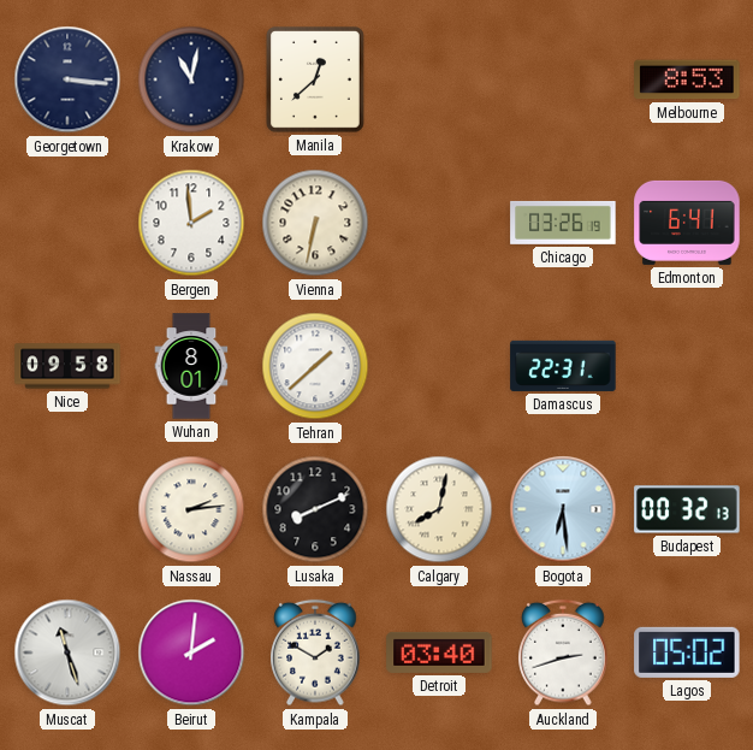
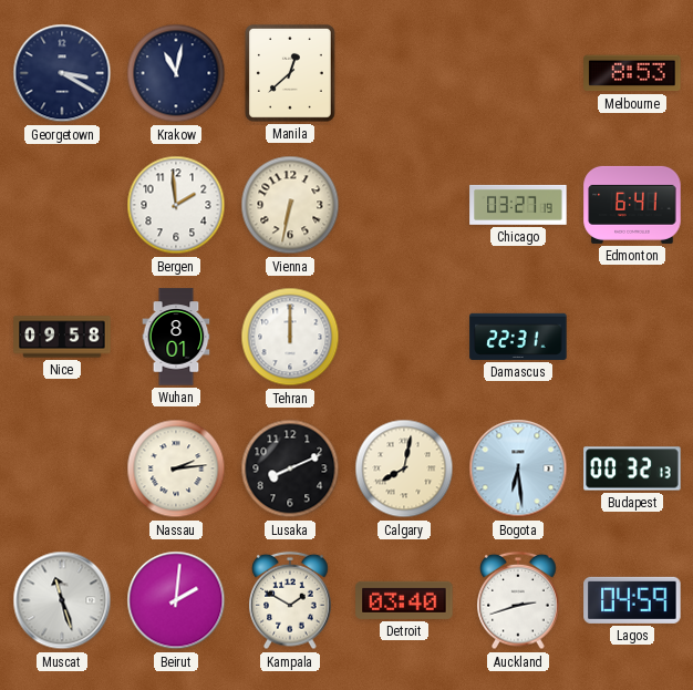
Georgetown: 3:16 -> 3:20 (62, 73)
Chicago: 03:26 -> 03:27 (518, 205)
Tehran: 1:38 -> 12:00 (290, 337)
Lagos: 05:02 -> 04:59 (632, 600)
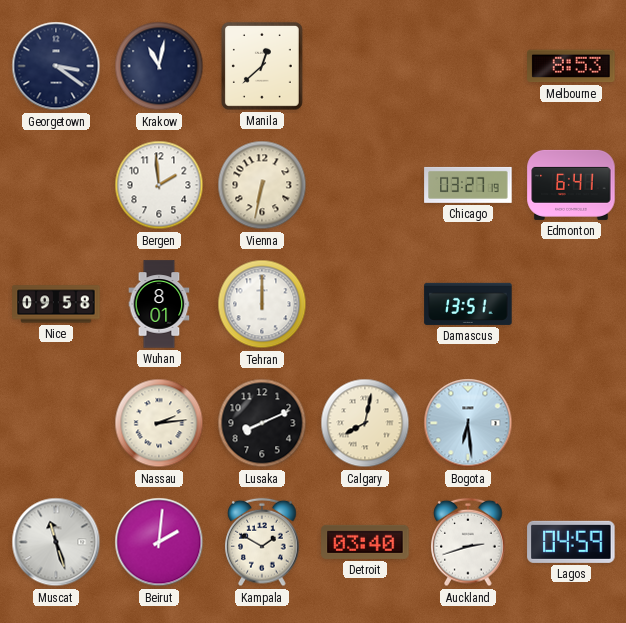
Georgetown: 3:20 -> 3:21 (56, 66)
Damascus: 22:31 -> 13:51 (468, 304)
Budapest: 00:32 -> none (632, 468)
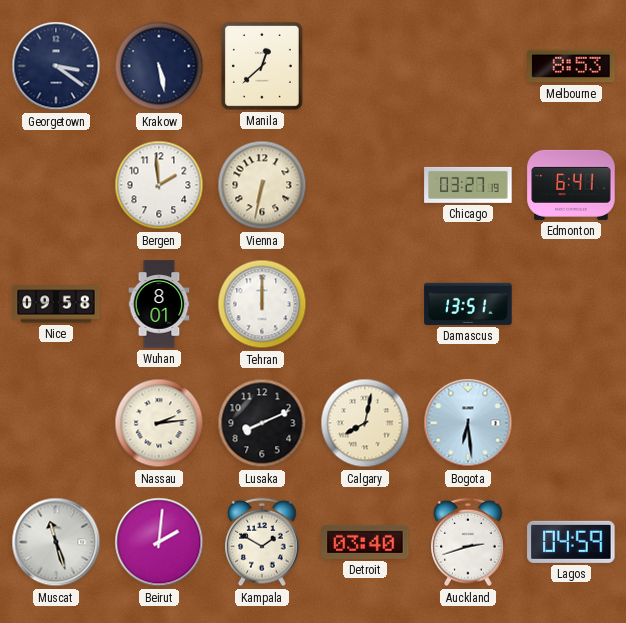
Krakow: 11:02 -> 5:28 (159, 66)
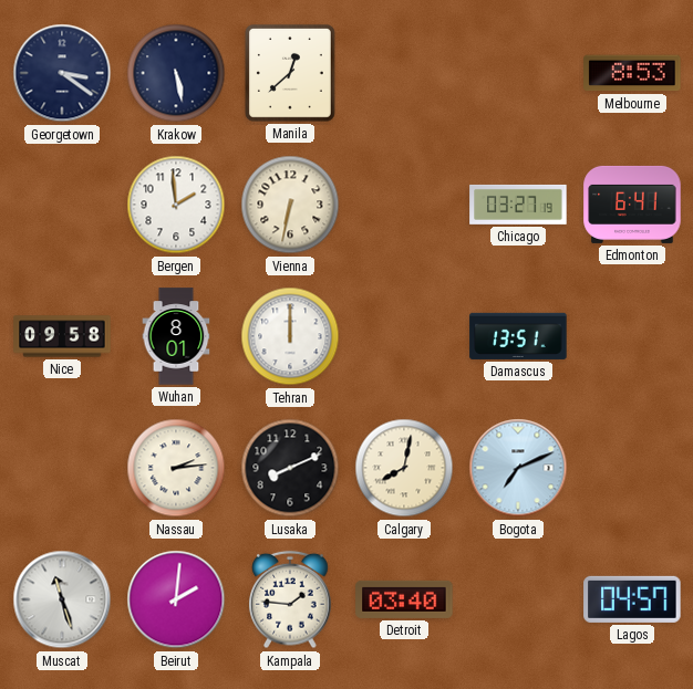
Bogota: 6:29 -> 7:11 (518, 468)
Kampala: 1:50 -> 1:46 (290, 599)
Auckland: 2:42 -> none (468, 542)
Lagos: 04:59 -> 04:57 (632, 599)
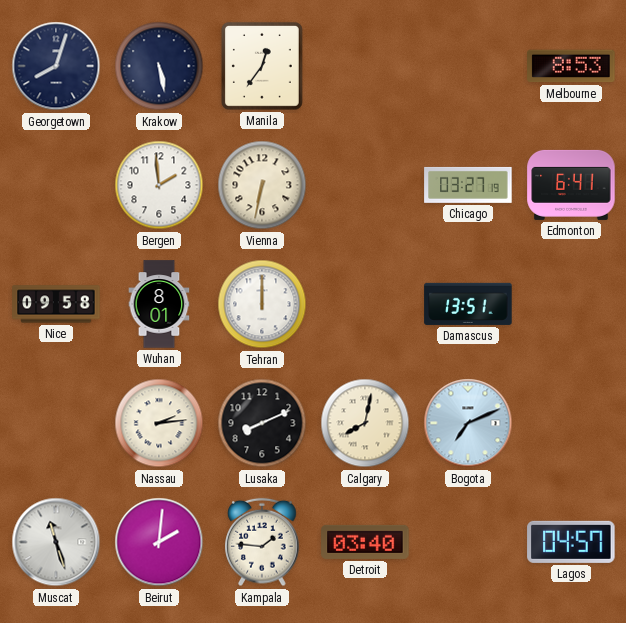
Georgetown: 3:21 -> 8:03 (56, 66)
Manila: 12:38 -> 12:36 (262, 66)
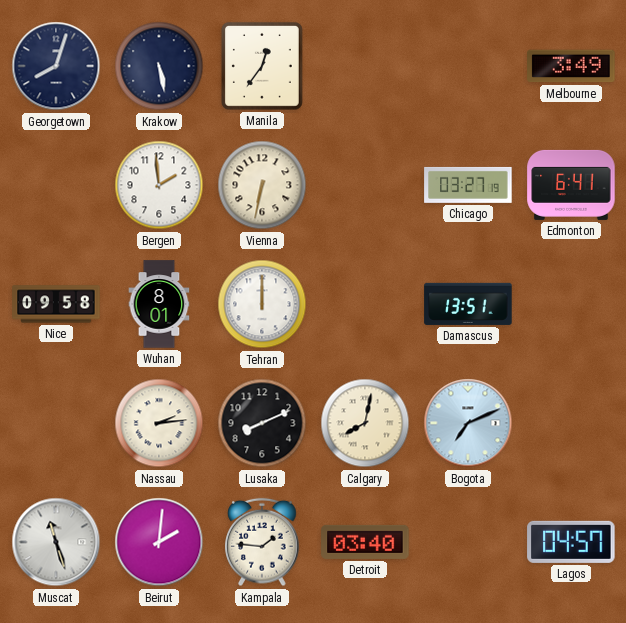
Melbourne: 8:53 -> 3:49 (571, 66)
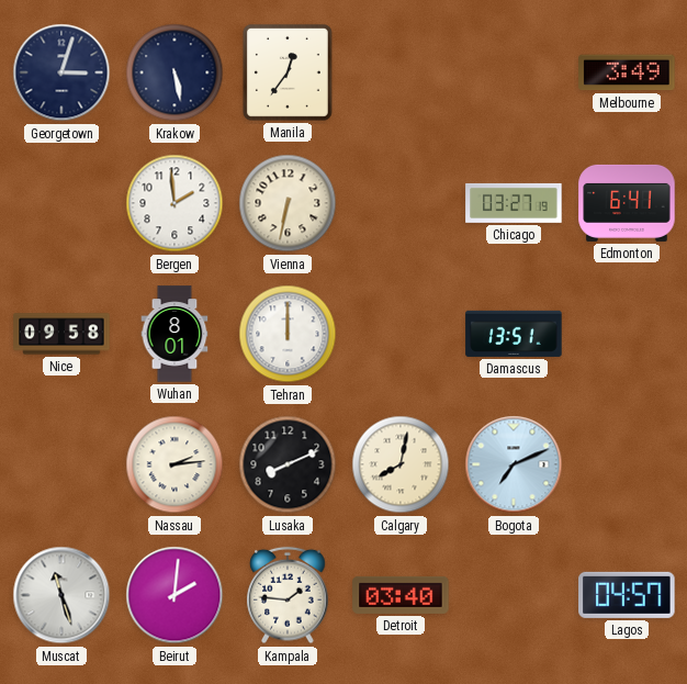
Georgetown: 8:03 -> 3:03 (61, 72)
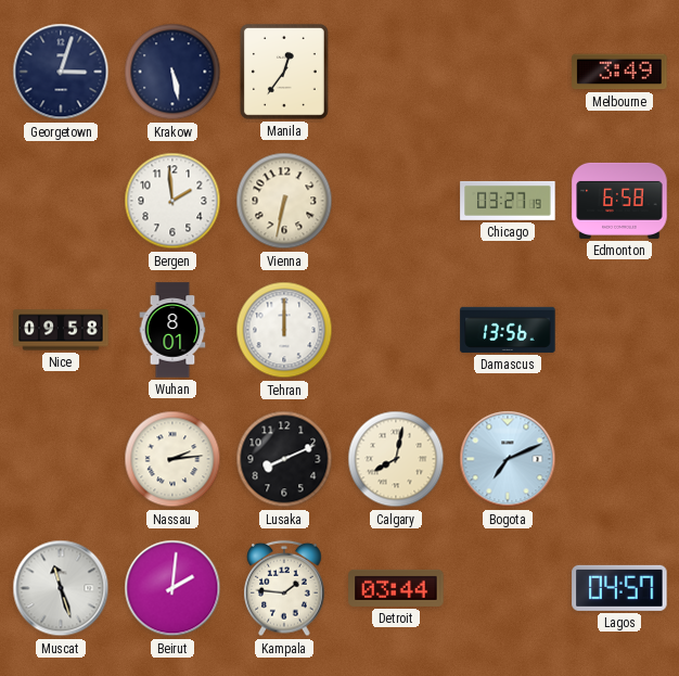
Edmonton: 6:41 -> 6:58 (619, 201)
Damascus: 13:51 -> 13:56 (508, 330)
Detroit: 03:40 -> 03:44 (396, 588)
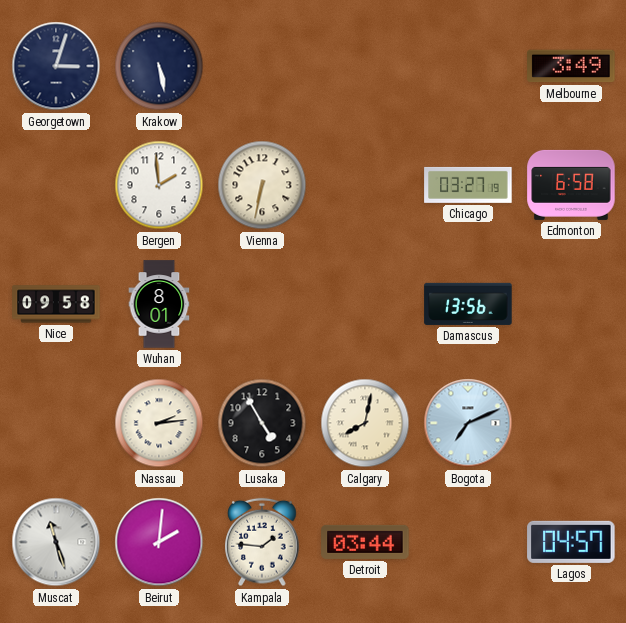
Manila: 12:36 -> none (284, 72)
Tehran: 12:00 -> none (284, 330)
Lusaka: 8:11 -> 4:55 (262, 423)
